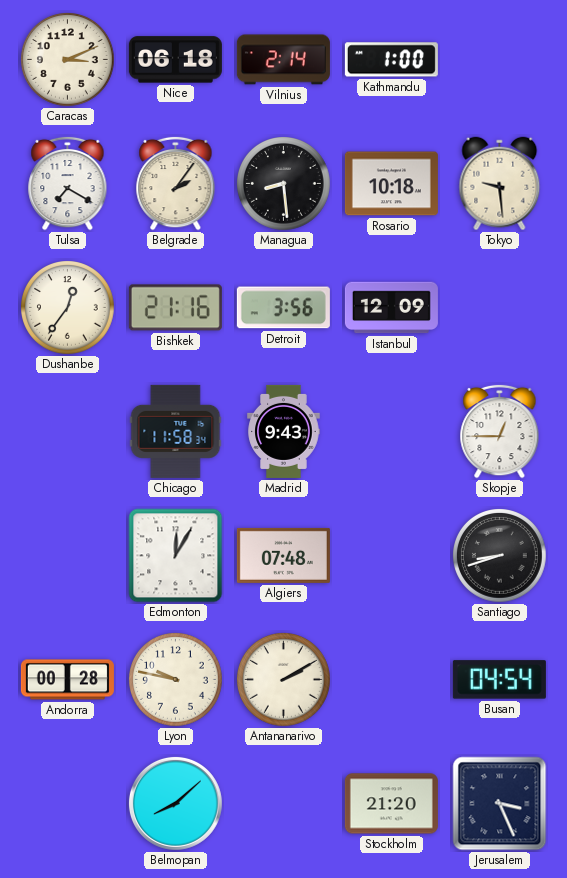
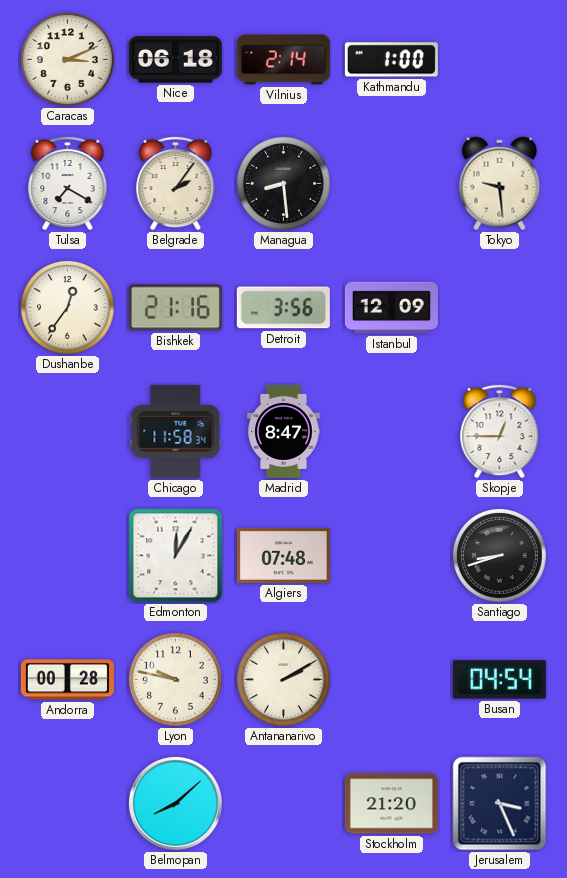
Rosario: 10:18 -> none (391, 184)
Madrid: 9:43 -> 8:47 (284, 431)
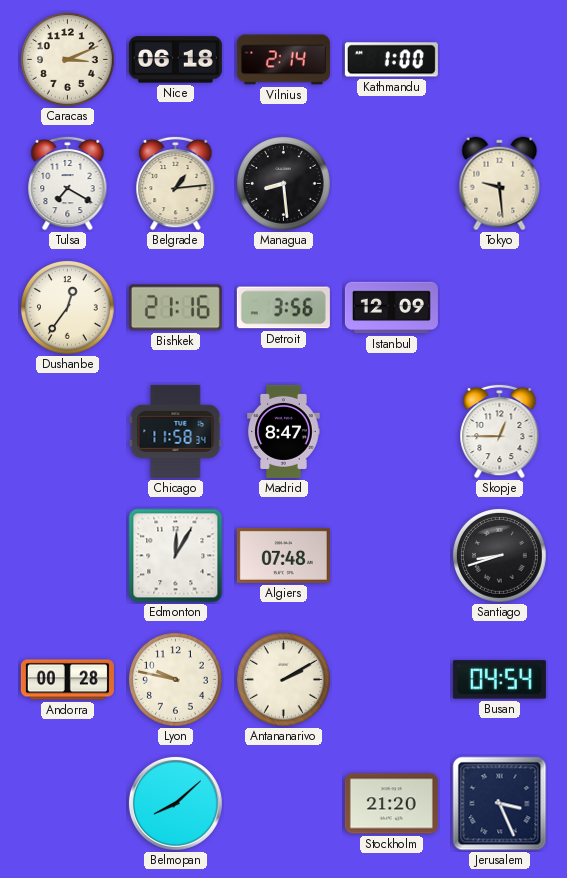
Belgrade: 2:06 -> 1:14 (176, 183)
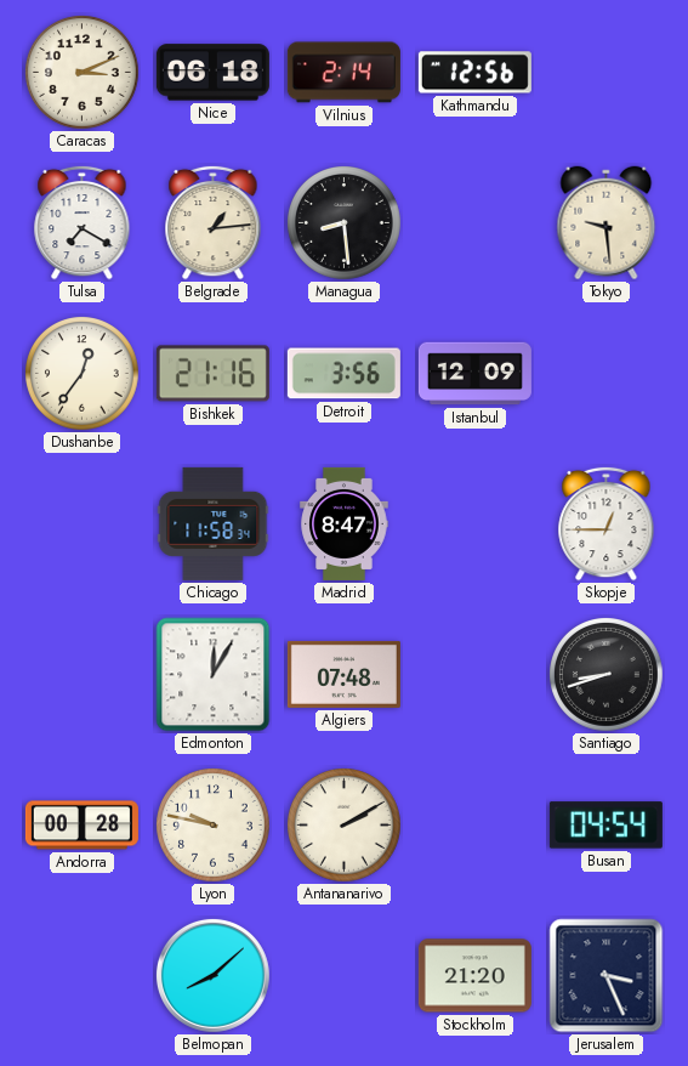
Kathmandu: 1:00 -> 12:56 (474, 73)
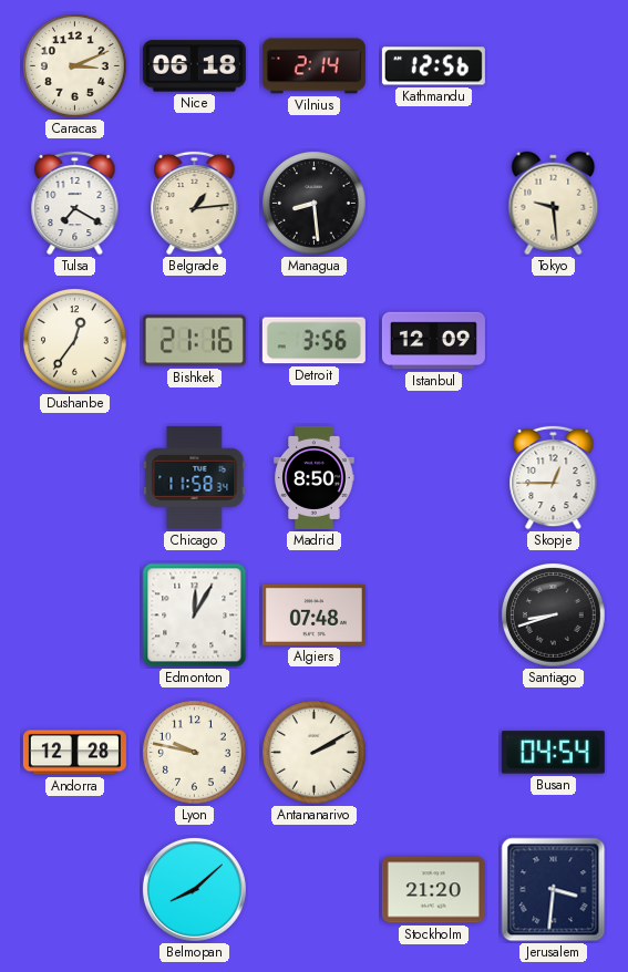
Madrid: 8:47 -> 8:50 (315, 477)
Andorra: 00:28 -> 12:28 (74, 753)
Jerusalem: 3:26 -> 3:31 (554, 890)
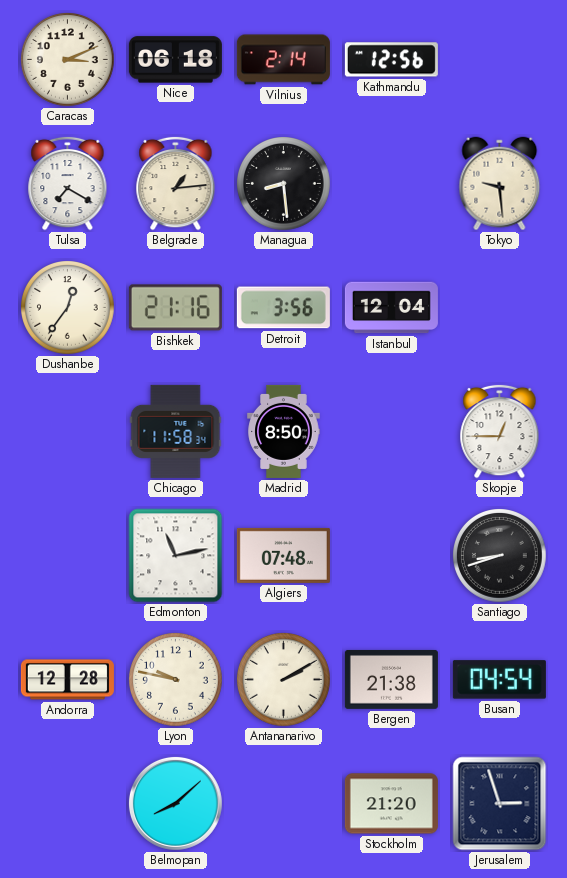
Istanbul: 12:09 -> 12:04 (391, 308)
Edmonton: 12:05 -> 11:13 (176, 556)
Bergen: none -> 21:38 (391, 679)
Jerusalem: 3:31 -> 2:57 (500, 804)
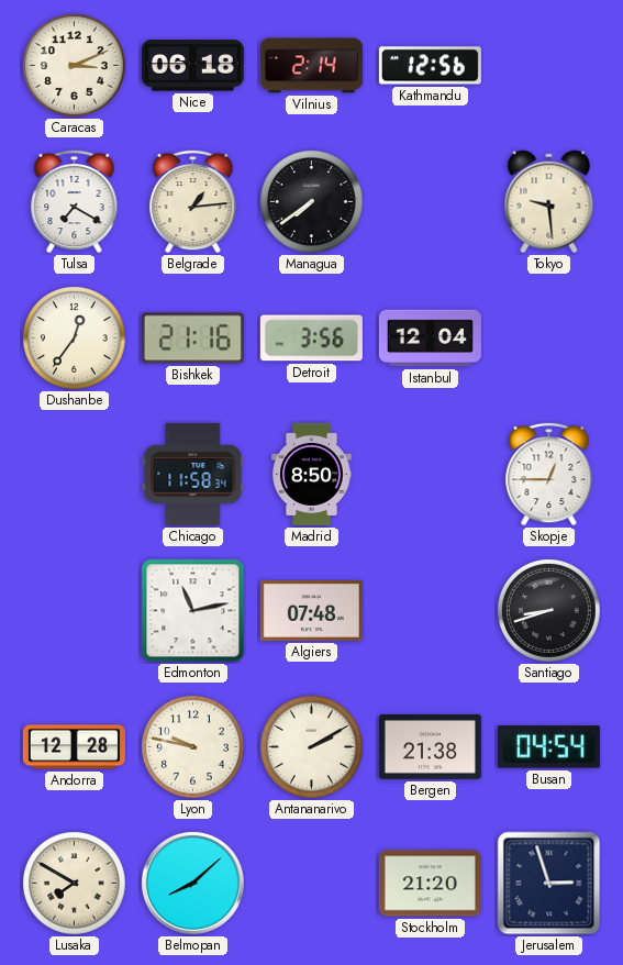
Managua: 8:29 -> 7:39 (312, 202)
Lusaka: none -> 7:50 (75, 884)
